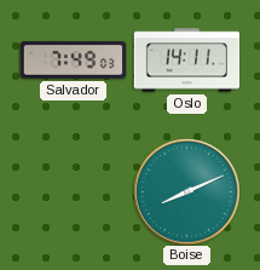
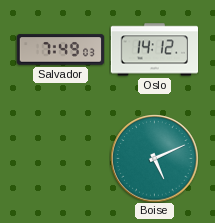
Oslo: 14:11 -> 14:12 (154, 50)
Boise: 8:11 -> 5:11 (154, 158)
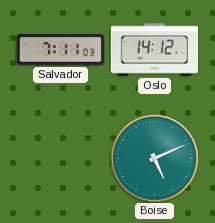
Salvador: 7:49 -> 7:11 (60, 50)
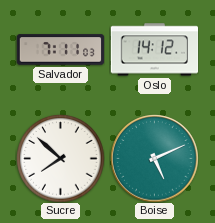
Sucre: none -> 7:52 (60, 158)
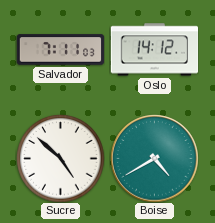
Sucre: 7:52 -> 4:52 (60, 158)
Boise: 5:11 -> 4:40 (154, 158)
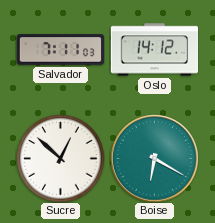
Sucre: 4:52 -> 12:52 (60, 158)
Boise: 4:40 -> 6:20 (154, 158)
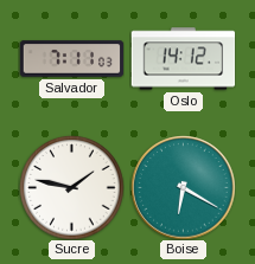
Sucre: 12:52 -> 1:47 (71, 187)
